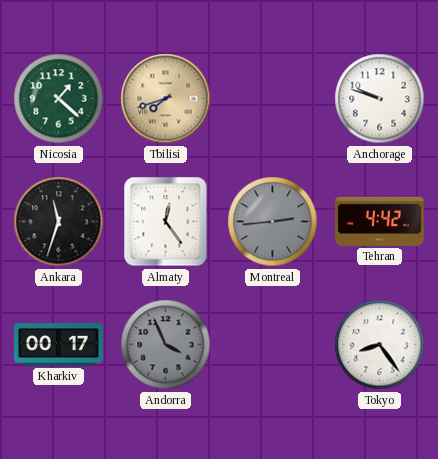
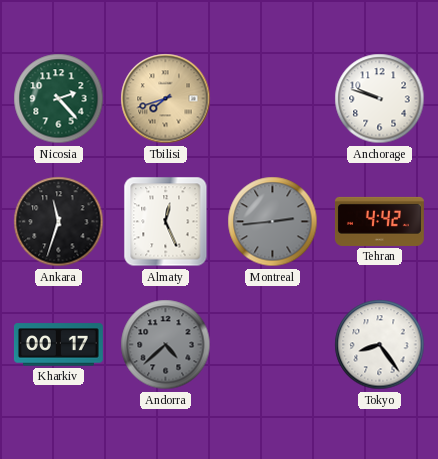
Nicosia: 1:22 -> 2:23 (59, 99)
Almaty: 12:24 -> 12:26 (166, 222)
Andorra: 3:56 -> 4:38 (166, 345)
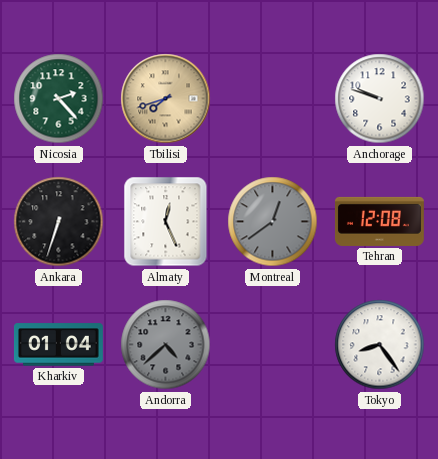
Ankara: 11:33 -> 6:33 (59, 222)
Montreal: 2:44 -> 12:39 (273, 222)
Tehran: 4:42 -> 12:08 (379, 221)
Kharkiv: 00:17 -> 01:04 (58, 345)
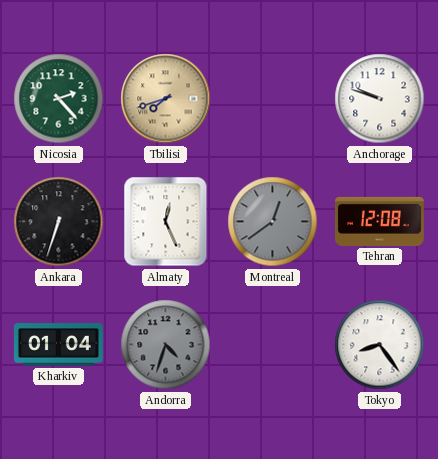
Andorra: 4:38 -> 4:33 (166, 345)
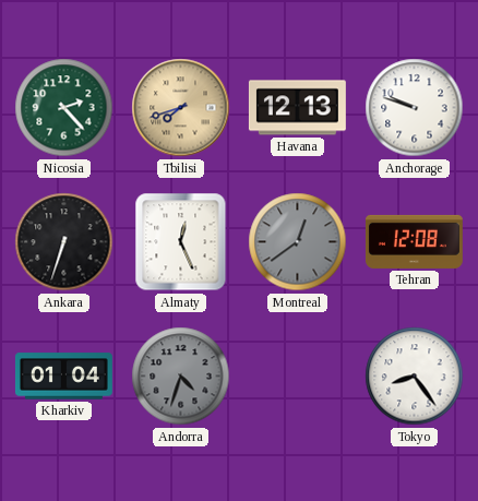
Havana: none -> 12:13 (297, 108)
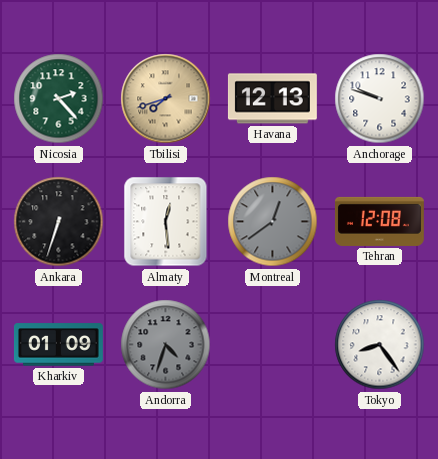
Almaty: 12:26 -> 12:29 (166, 222)
Kharkiv: 01:04 -> 01:09 (58, 345)
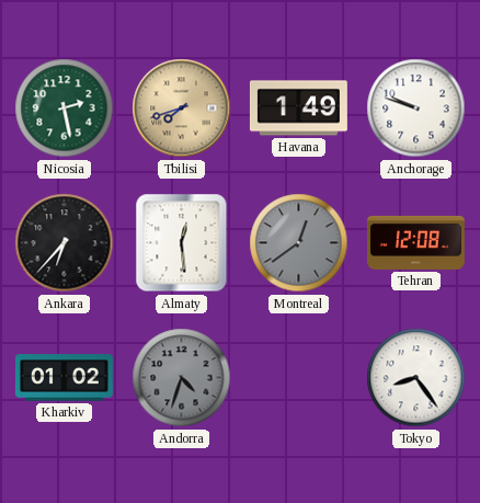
Nicosia: 2:23 -> 2:28 (65, 108)
Havana: 12:13 -> 1:49 (298, 108)
Ankara: 6:33 -> 6:37 (65, 243)
Kharkiv: 01:09 -> 01:02 (64, 378)
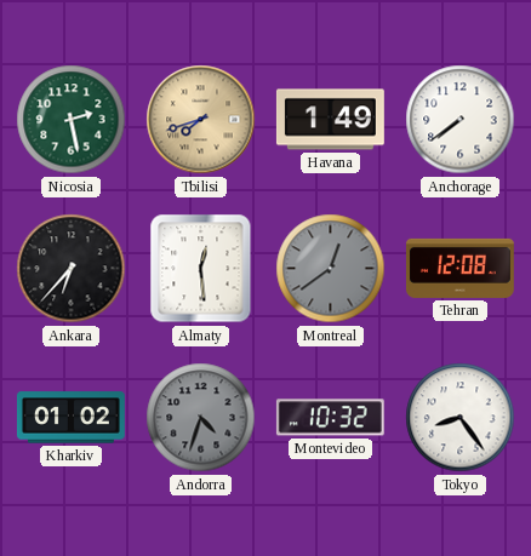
Anchorage: 9:48 -> 7:39 (461, 120)
Montevideo: none -> 10:32 (330, 418)
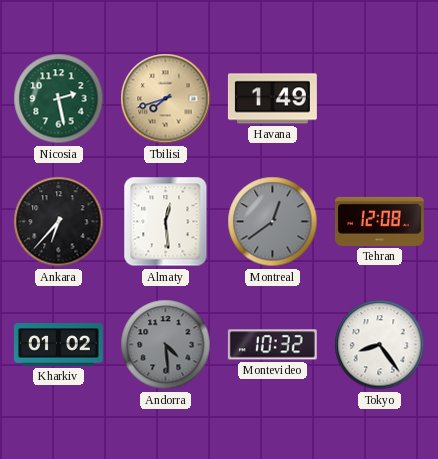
Anchorage: 7:39 -> none (461, 120)
Andorra: 4:33 -> 4:29 (166, 345)
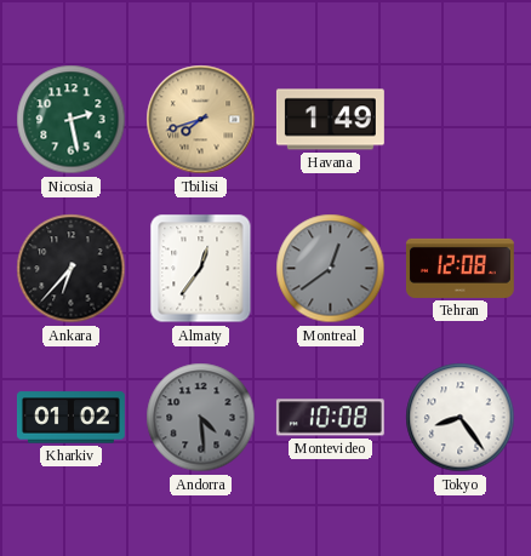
Almaty: 12:29 -> 12:36 (201, 269)
Montevideo: 10:32 -> 10:08 (330, 418)
